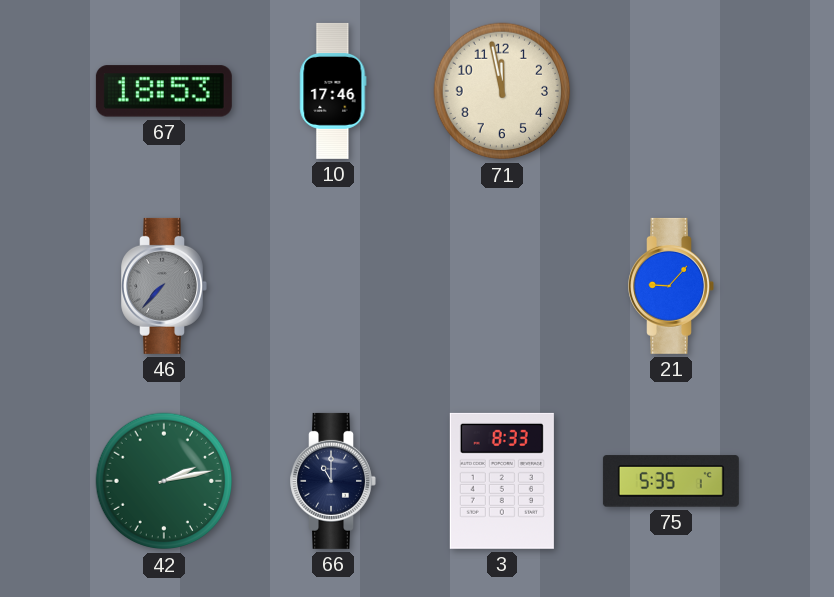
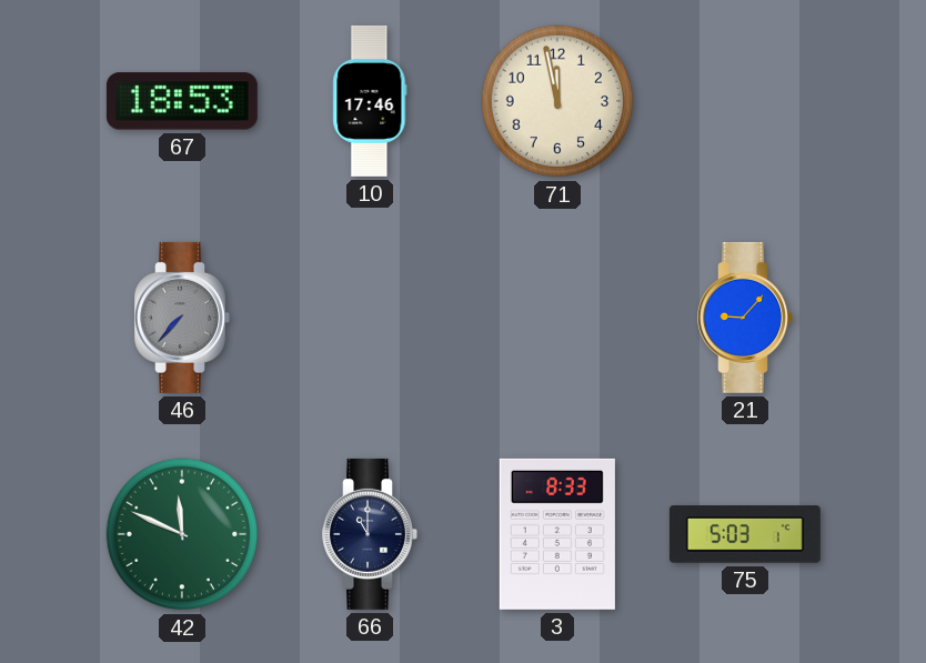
42: 2:13 -> 11:49 (182, 534)
75: 5:35 -> 5:03 (745, 534)
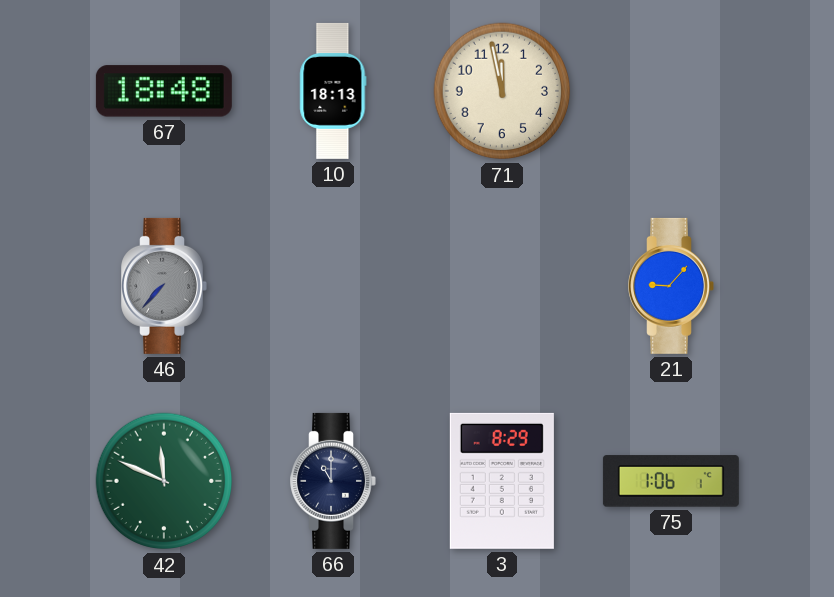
67: 18:53 -> 18:48 (164, 91)
10: 17:46 -> 18:13 (333, 91)
3: 8:33 -> 8:29 (502, 481)
75: 5:03 -> 1:06 (671, 481)
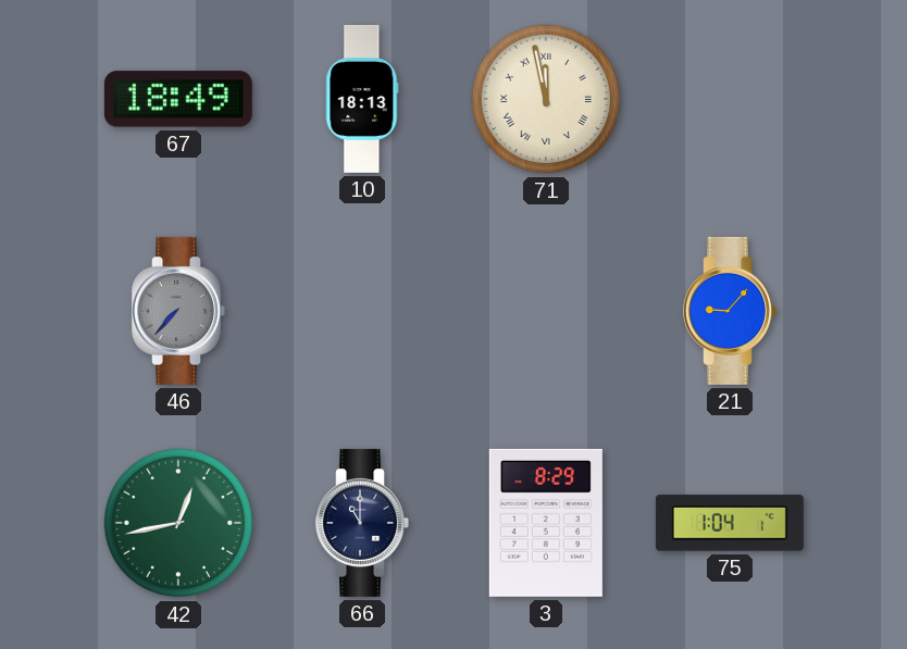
67: 18:48 -> 18:49 (178, 99)
71 numerals: Arabic -> Roman (546, 99)
42: 11:49 -> 12:43 (178, 523)
75: 1:06 -> 1:04 (730, 523)
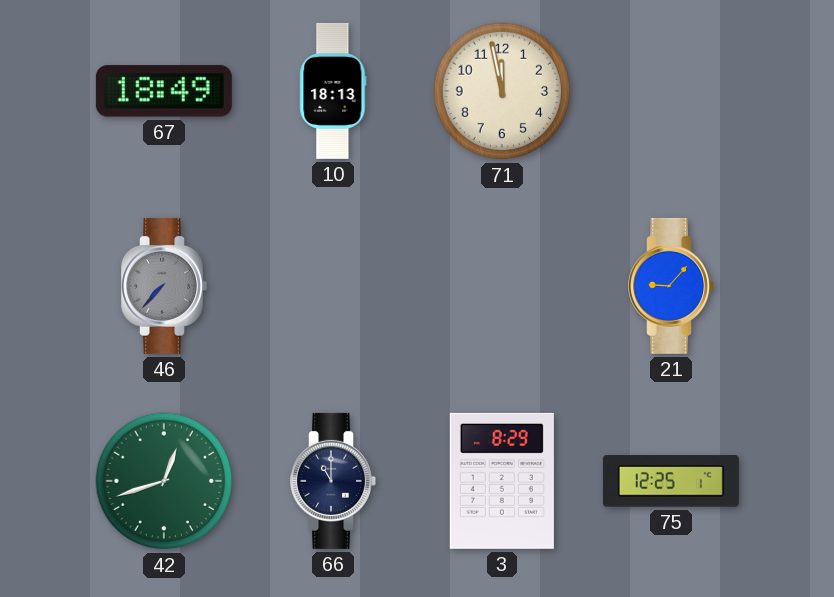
71 numerals: Roman -> Arabic (502, 91)
42: 12:43 -> 12:42 (164, 481)
75: 1:04 -> 12:25 (671, 481)
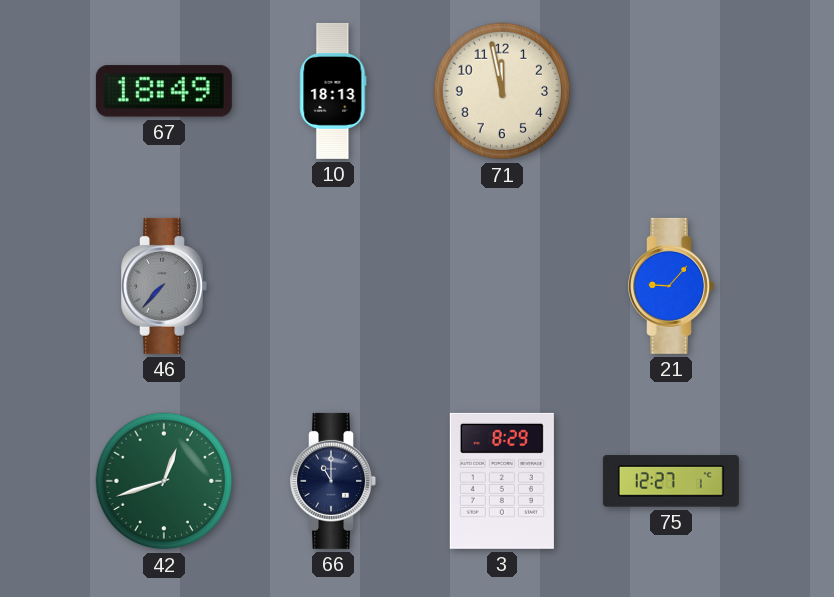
75: 12:25 -> 12:27 (671, 481)
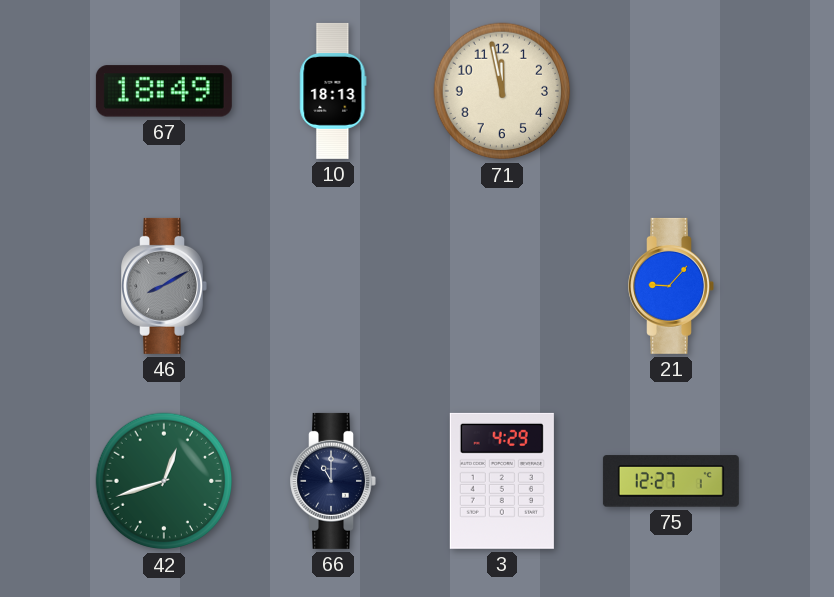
46: 7:37 -> 8:10 (164, 286)
3: 8:29 -> 4:29 (502, 481)
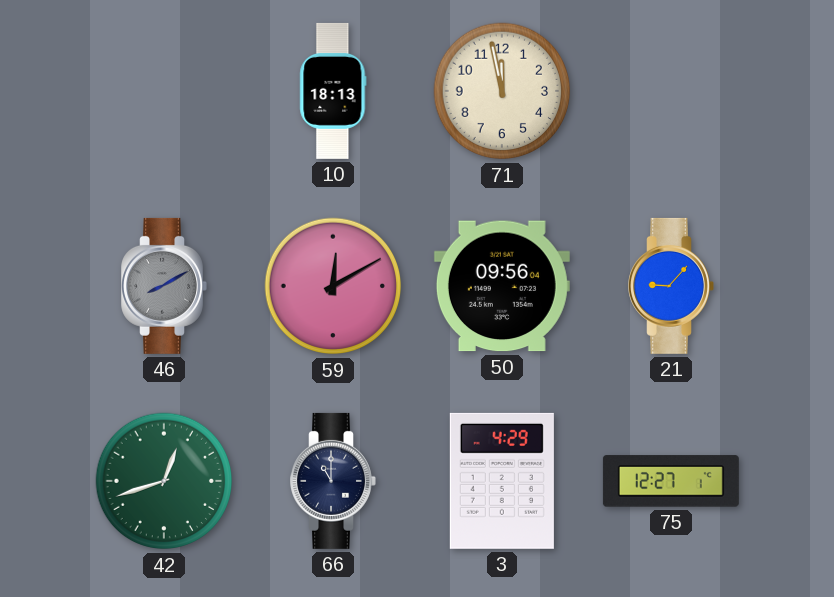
67: 18:49 -> none (164, 91)
59: none -> 12:10 (333, 286)
50: none -> 09:56 (502, 286)
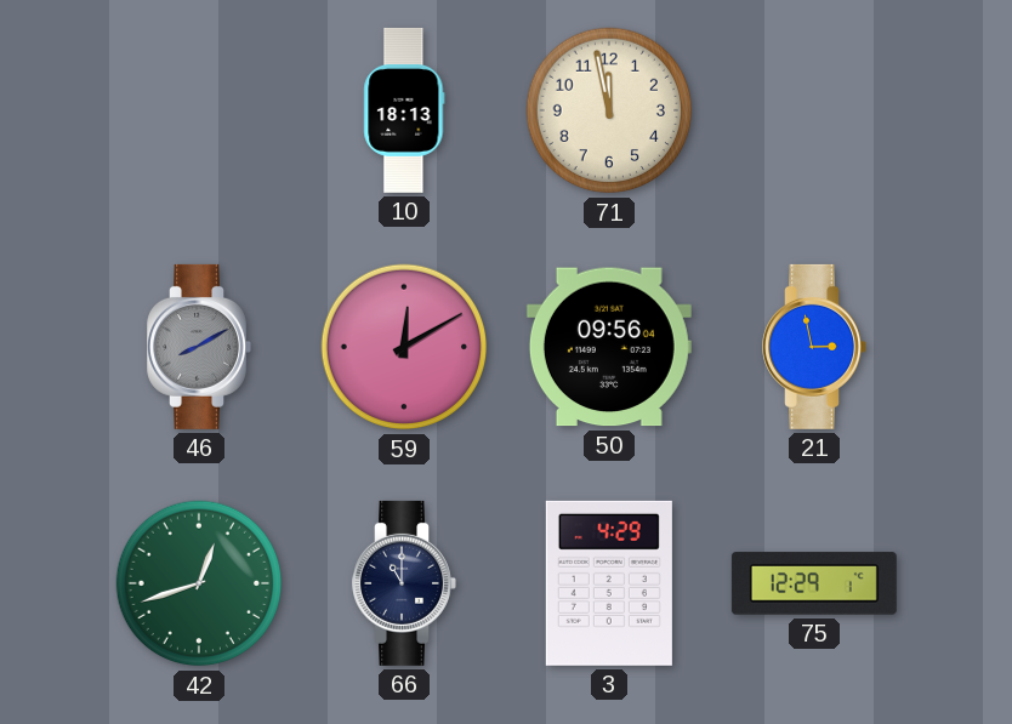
21: 9:07 -> 2:58 (814, 347)
75: 12:27 -> 12:29 (814, 583)
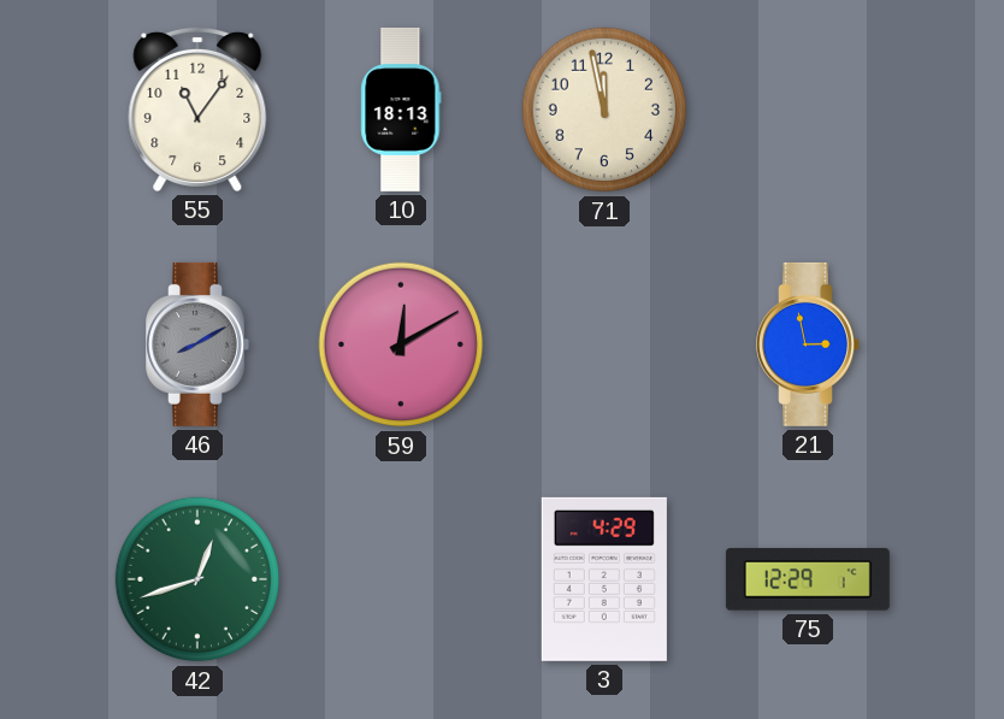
55: none -> 11:06 (197, 108)
50: 09:56 -> none (609, 347)
66: 11:00 -> none (404, 583)
